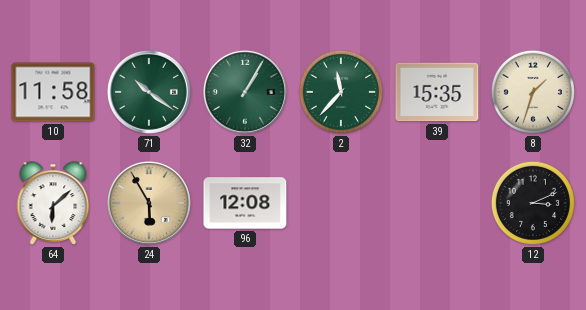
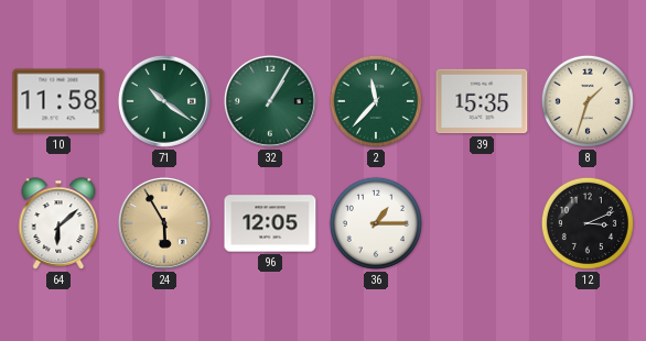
96: 12:08 -> 12:05 (270, 223)
36: none -> 1:15 (376, 223)
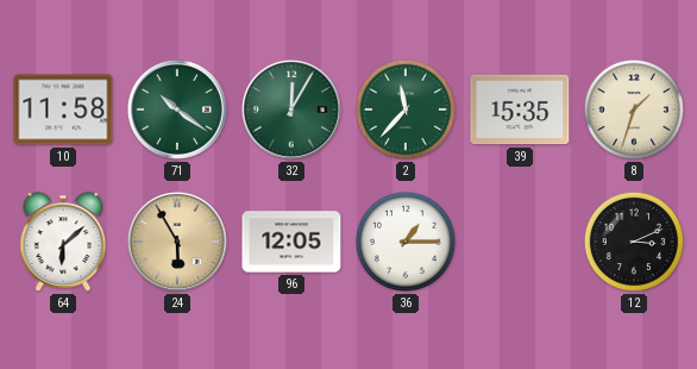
32: 1:05 -> 12:05 (291, 110)
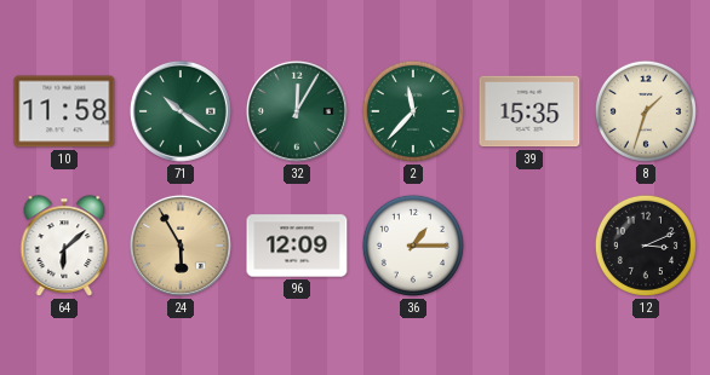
96: 12:05 -> 12:09 (297, 246)
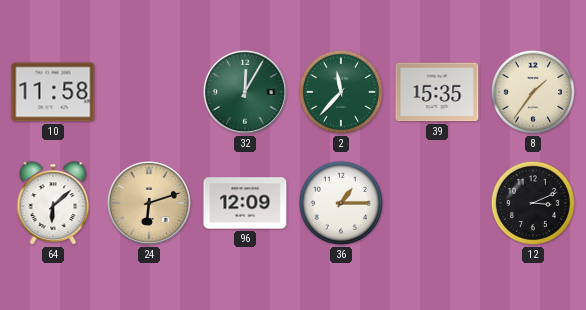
71: 10:21 -> none (181, 111)
8: 1:33 -> 1:36 (533, 92)
24: 5:55 -> 6:12 (149, 203)
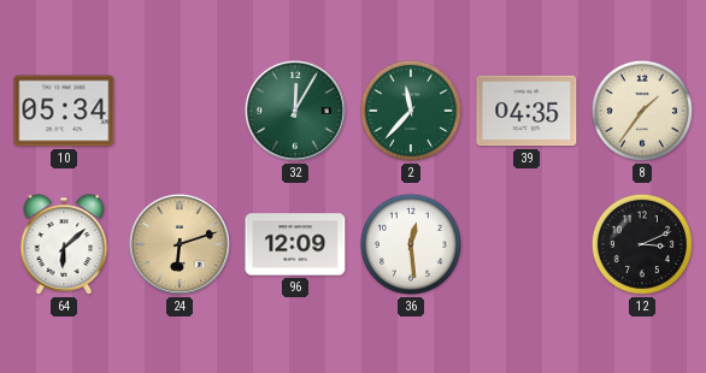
10: 11:58 -> 05:34 (64, 111)
39: 15:35 -> 04:35 (526, 111)
36: 1:15 -> 12:29 (411, 244)
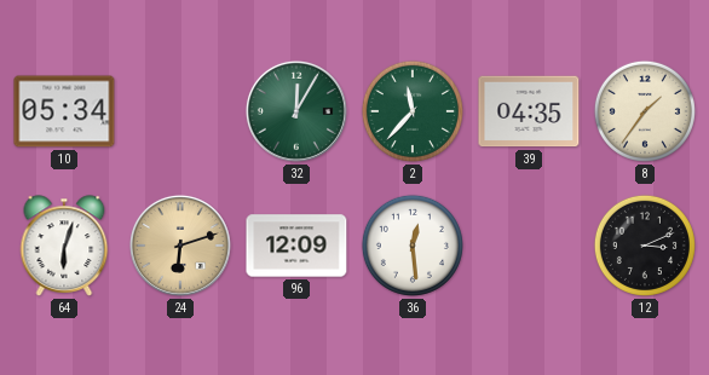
64: 6:08 -> 6:03 (64, 246)
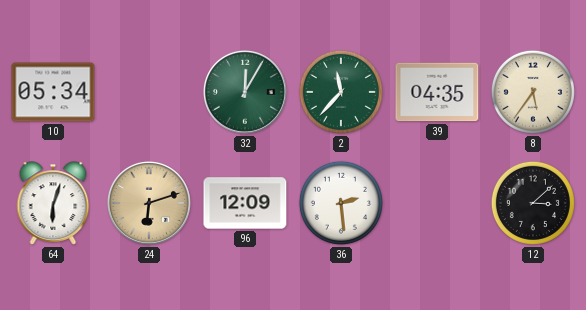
8: 1:36 -> 5:36 (533, 92)
36: 12:29 -> 2:29 (341, 203)
12: 3:11 -> 3:08 (533, 203)
